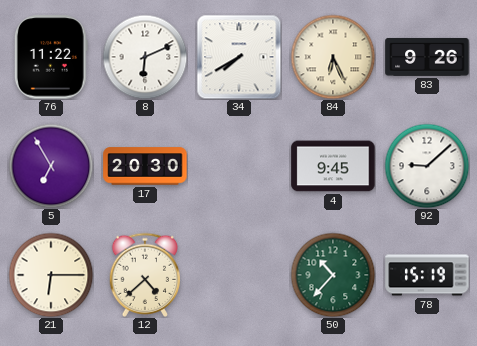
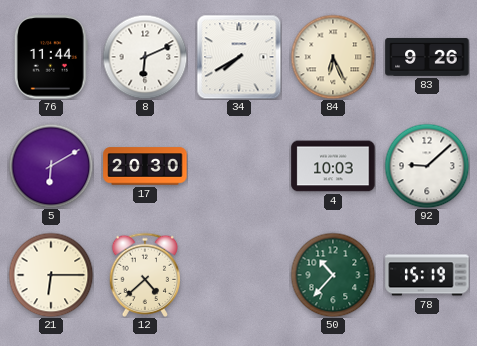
76: 11:22 -> 11:44 (51, 57)
5: 6:55 -> 6:10 (51, 166)
4: 9:45 -> 10:03 (333, 166)
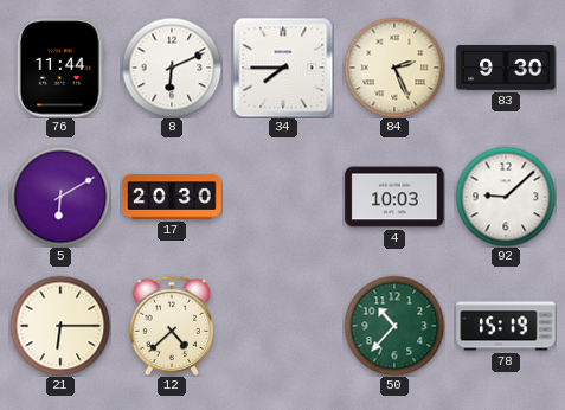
34: 7:40 -> 7:45 (283, 68)
84: 6:26 -> 2:26 (394, 68)
83: 9:26 -> 9:30 (506, 68)
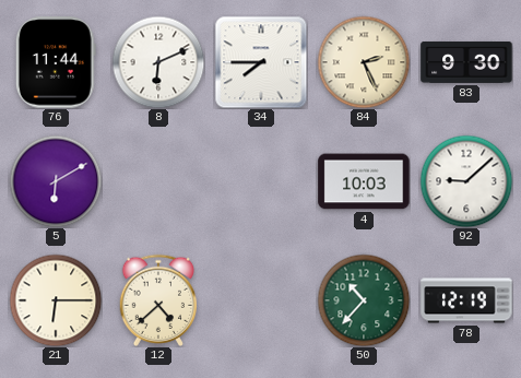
17: 20:30 -> none (172, 197)
78: 15:19 -> 12:19 (466, 300)
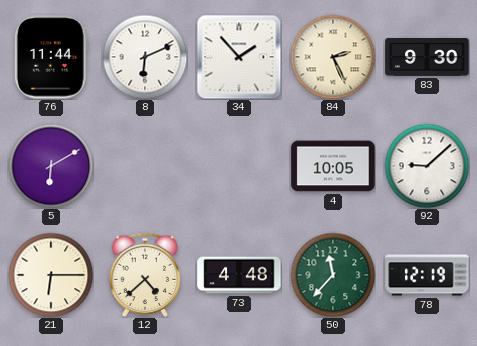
34: 7:45 -> 1:53 (239, 57)
4: 10:03 -> 10:05 (333, 166)
73: none -> 4:48 (239, 275)
50: 10:37 -> 11:37 (333, 275)
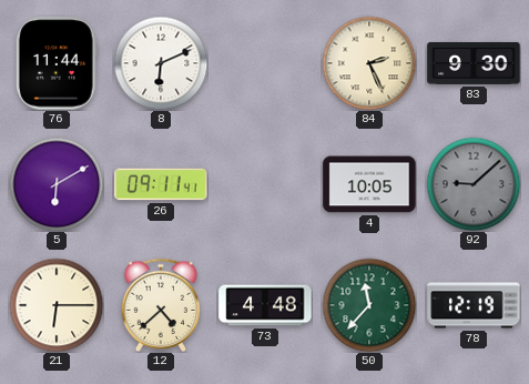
34: 1:53 -> none (239, 57)
26: none -> 09:11 (161, 184)
92 dial: white -> grey (474, 184)
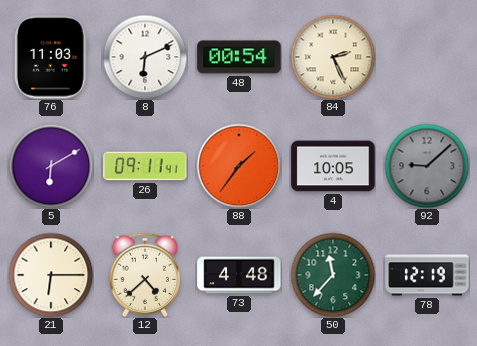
76: 11:44 -> 11:03 (51, 57)
48: none -> 00:54 (239, 57)
83: 9:30 -> none (474, 63)
88: none -> 1:36 (239, 166)
